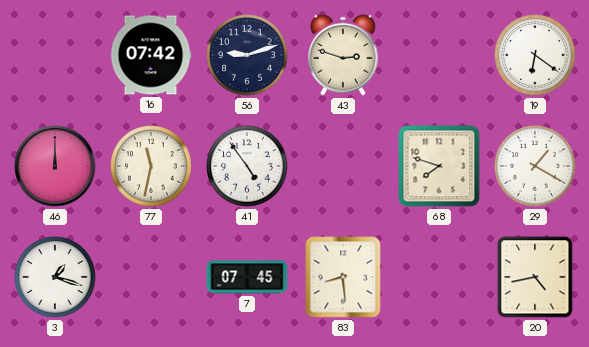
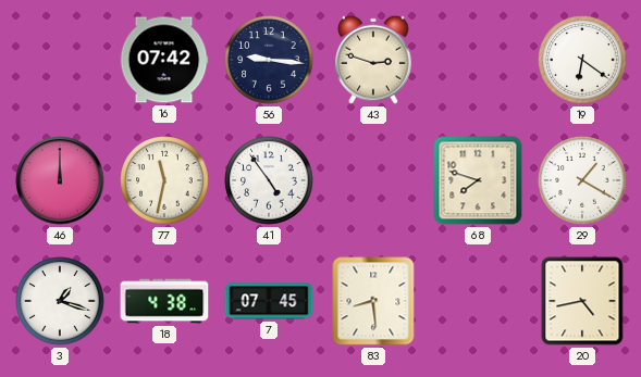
56: 9:12 -> 9:16 (269, 60)
18: none -> 4:38 (164, 301)
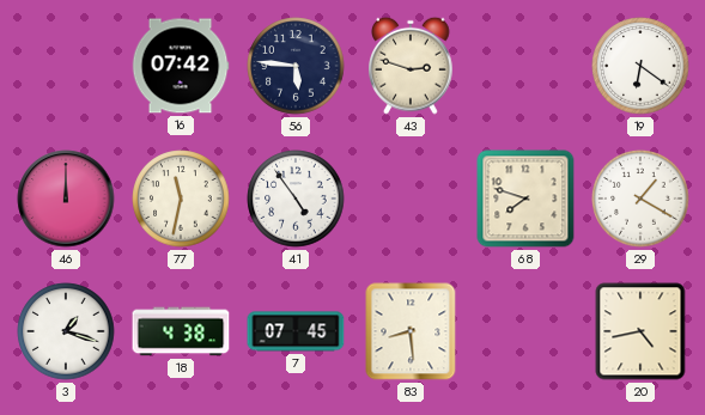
56: 9:16 -> 5:46 (296, 66)
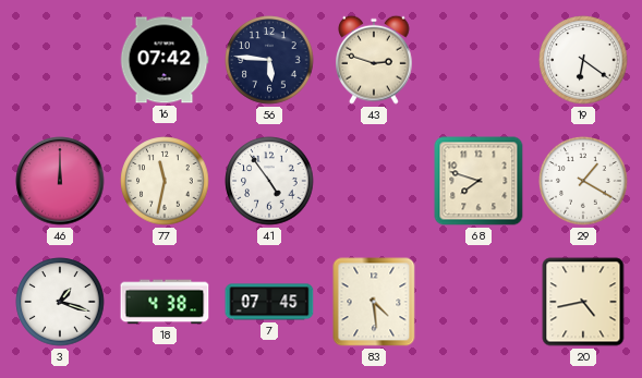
83: 8:29 -> 4:29 (374, 302)
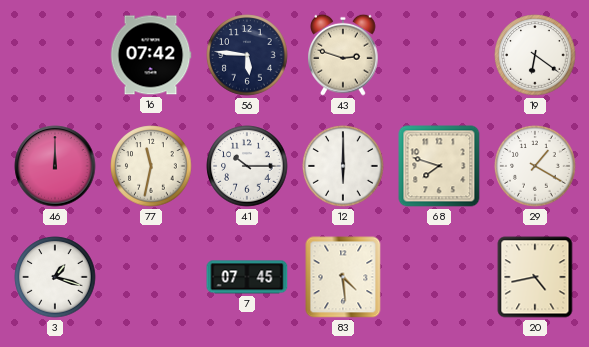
41: 4:54 -> 10:15 (247, 166)
12: none -> 6:00 (343, 166)
18: 4:38 -> none (165, 302)
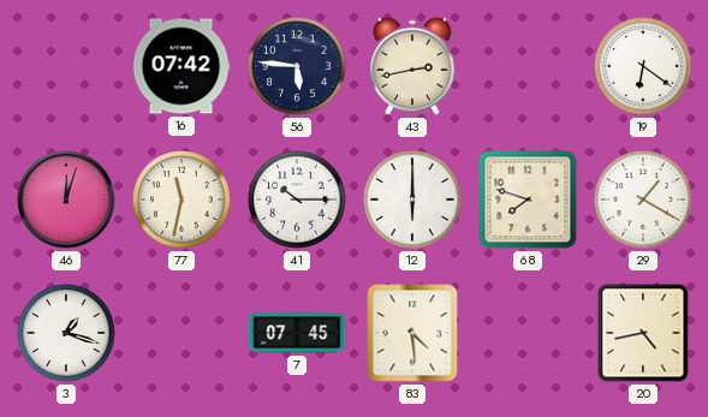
43: 2:48 -> 2:43 (412, 66)
46: 12:00 -> 12:03 (66, 199)
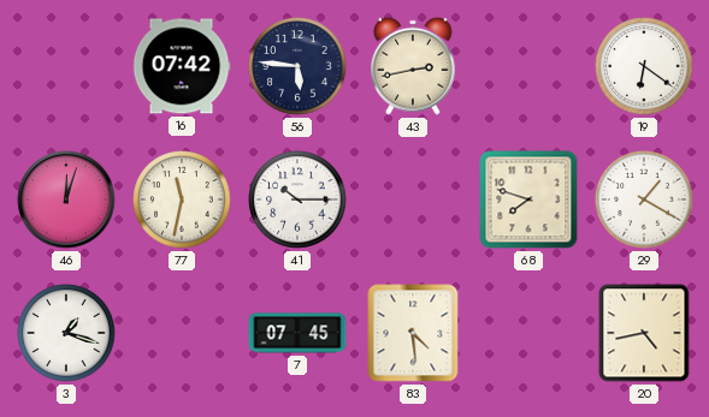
12: 6:00 -> none (412, 199)
